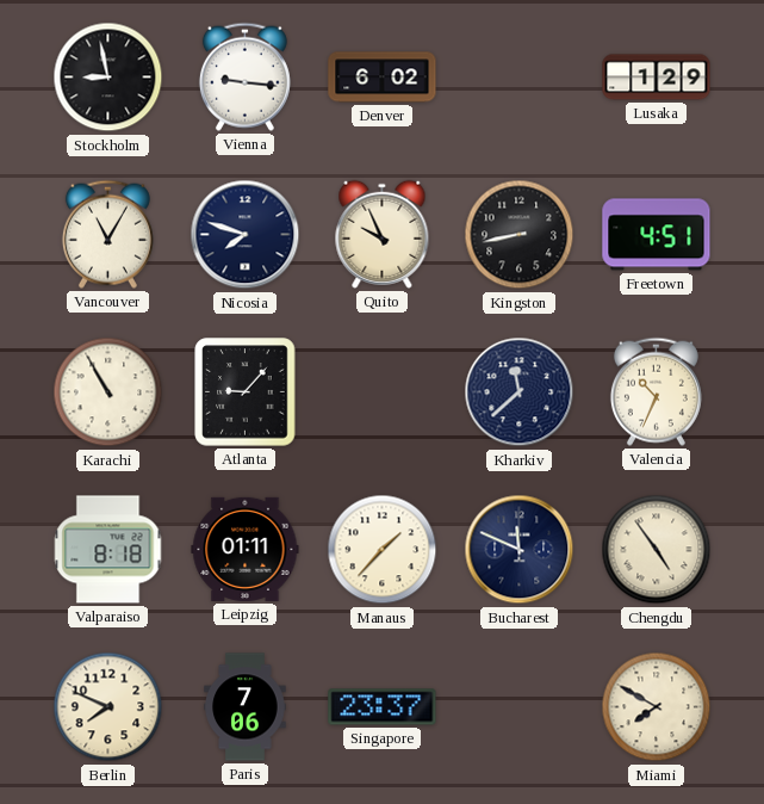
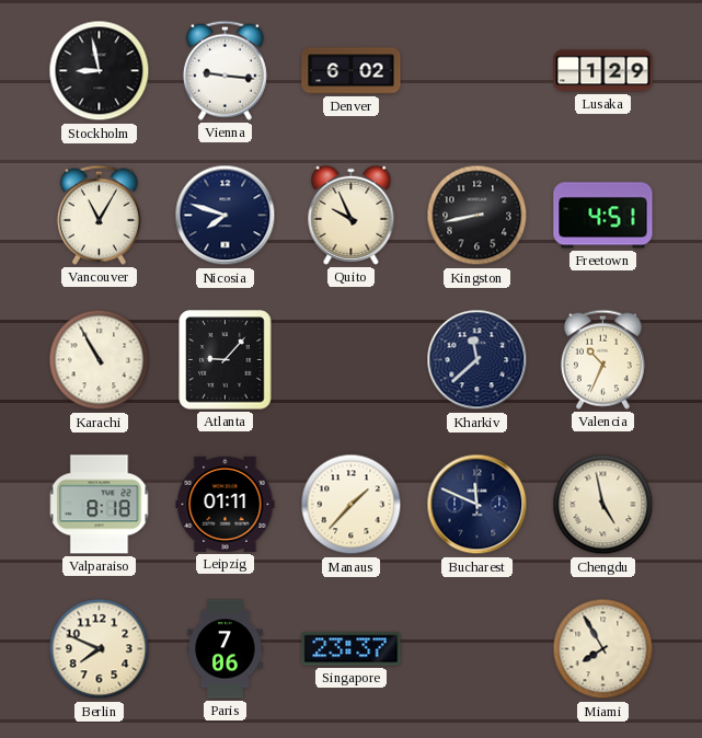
Chengdu: 4:54 -> 4:58 (603, 505)
Miami: 7:50 -> 7:55 (603, 649)
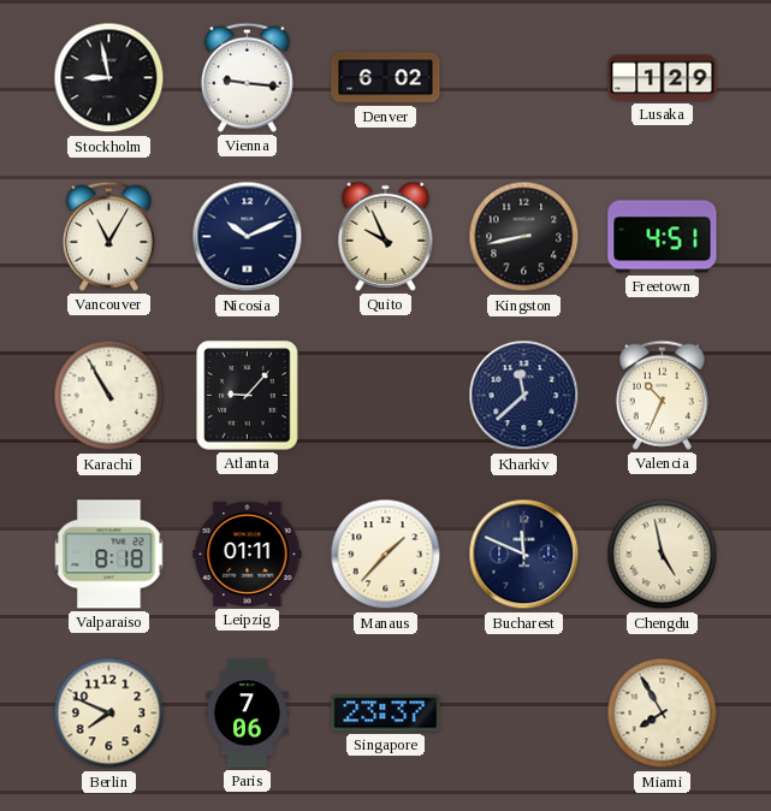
Nicosia: 7:48 -> 10:11 (248, 237)
